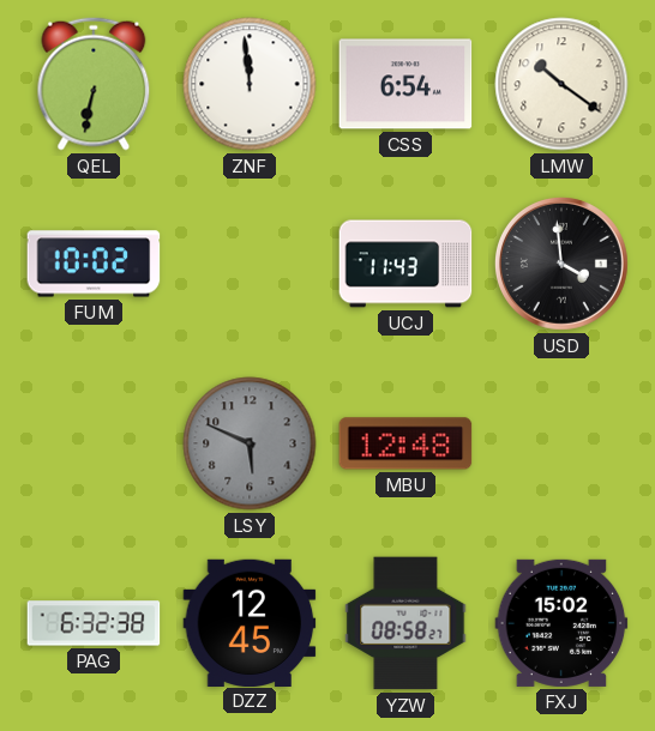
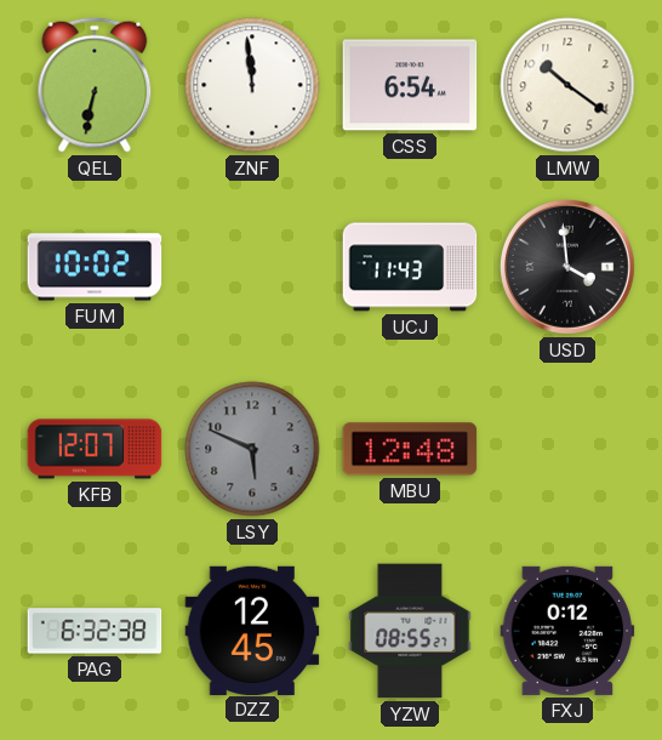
KFB: none -> 12:07 (95, 449)
YZW: 08:58 -> 08:55 (410, 631)
FXJ: 15:02 -> 0:12 (567, 631)
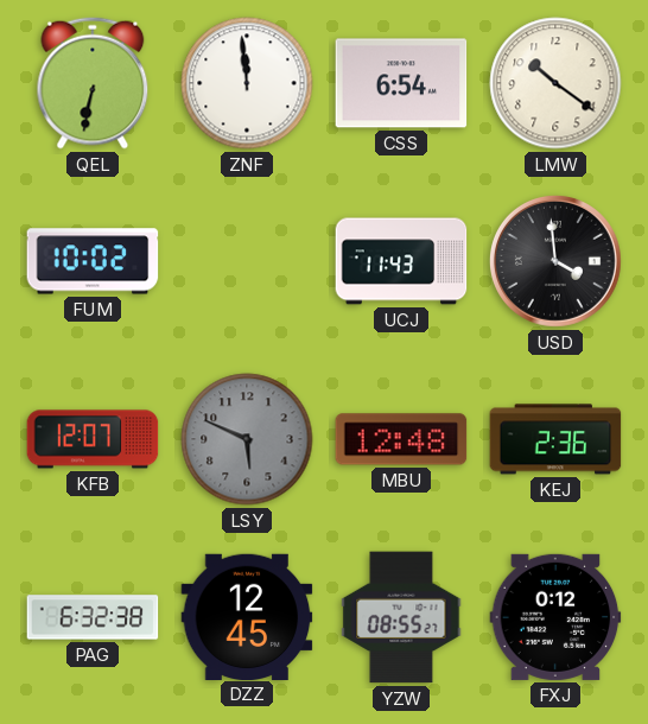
KEJ: none -> 2:36 (555, 439)
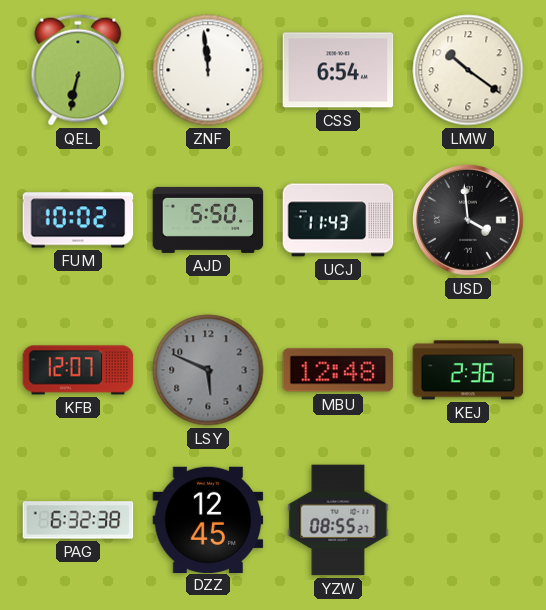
AJD: none -> 5:50 (208, 220)
FXJ: 0:12 -> none (555, 617)
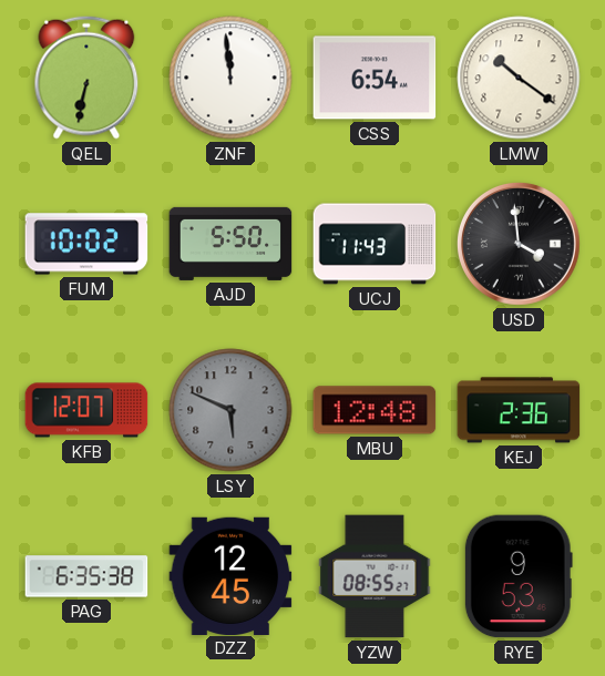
PAG: 6:32 -> 6:35 (86, 576)
RYE: none -> 9:53 (519, 576)
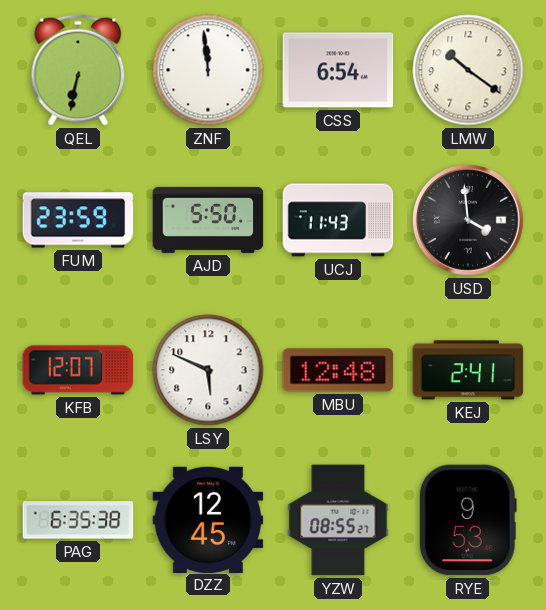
FUM: 10:02 -> 23:59 (78, 220)
LSY dial: grey -> white (208, 370)
KEJ: 2:36 -> 2:41 (468, 370)
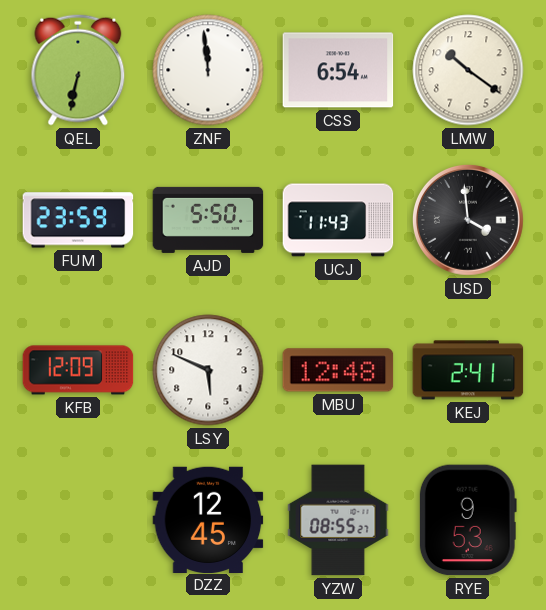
KFB: 12:07 -> 12:09 (78, 370)
PAG: 6:35 -> none (78, 520)
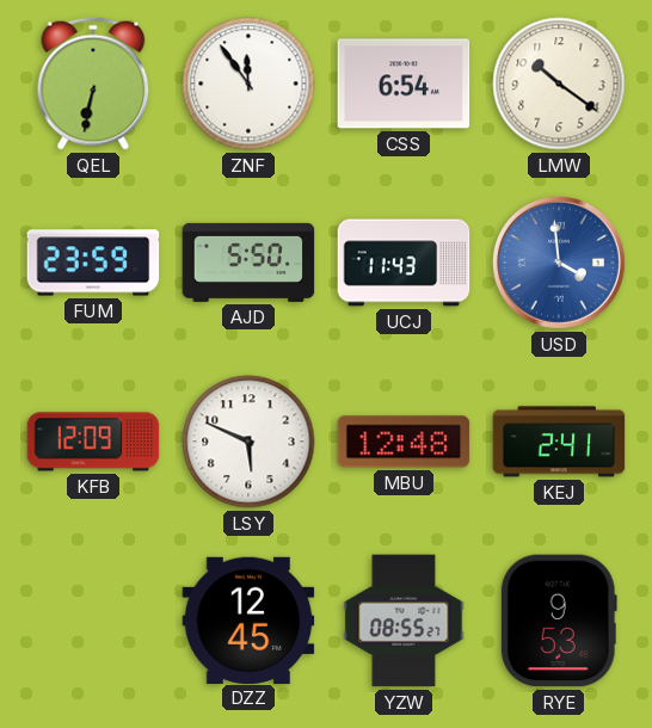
ZNF: 11:59 -> 11:54 (248, 84)
USD dial: black -> blue (559, 263)
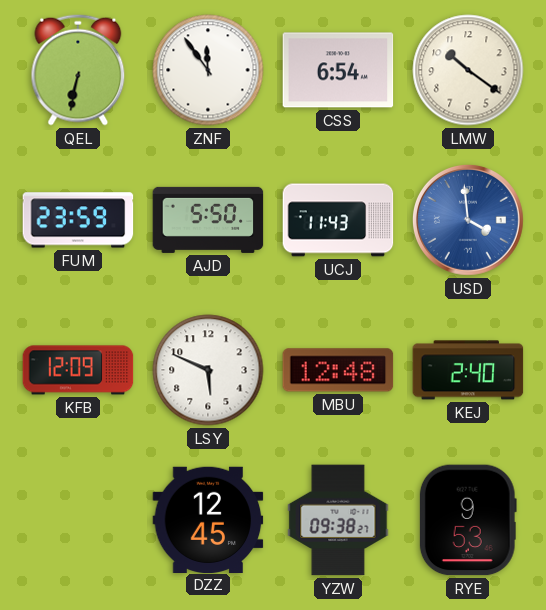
KEJ: 2:41 -> 2:40 (468, 370)
YZW: 08:55 -> 09:38 (338, 520)
